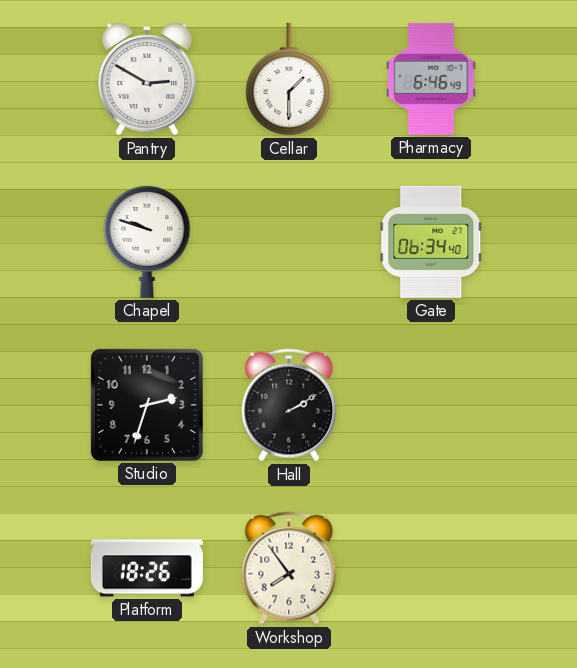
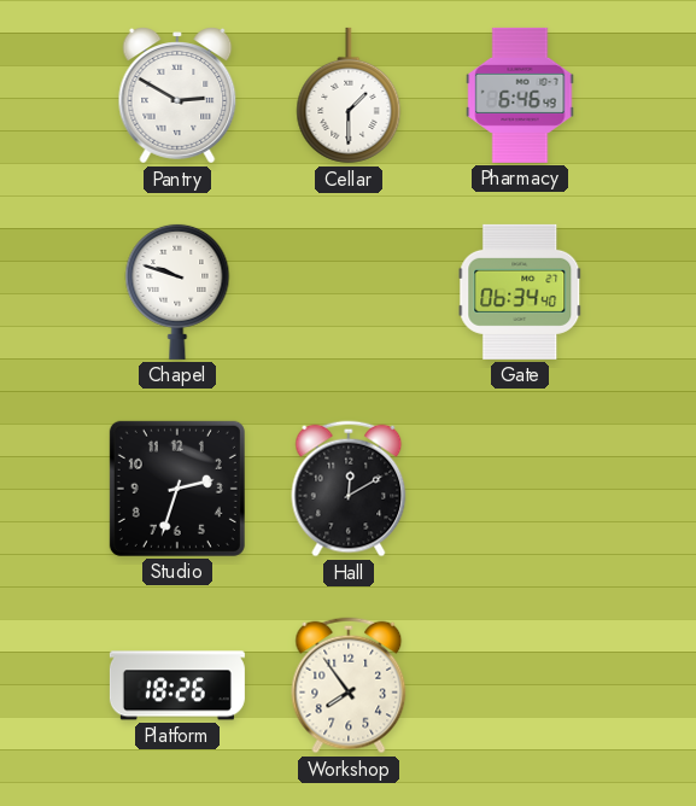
Hall: 2:10 -> 12:10 (349, 489)
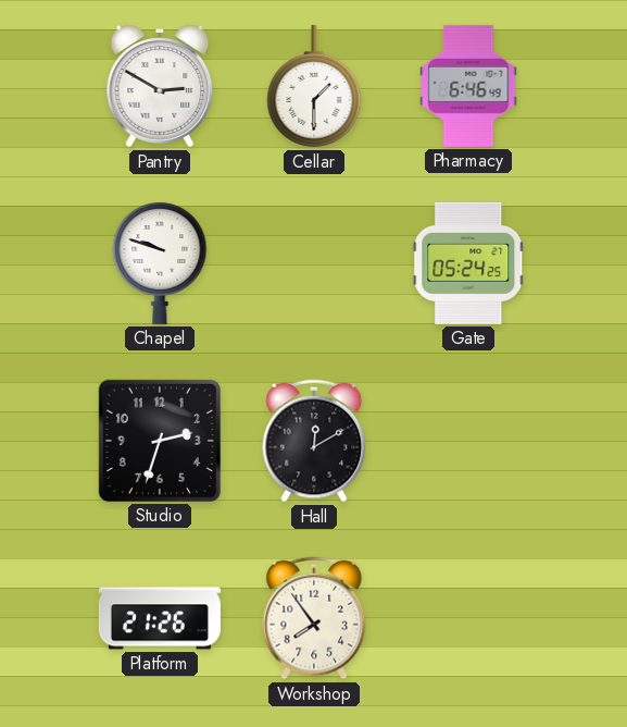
Gate: 06:34 -> 05:24 (468, 263)
Platform: 18:26 -> 21:26 (160, 618)
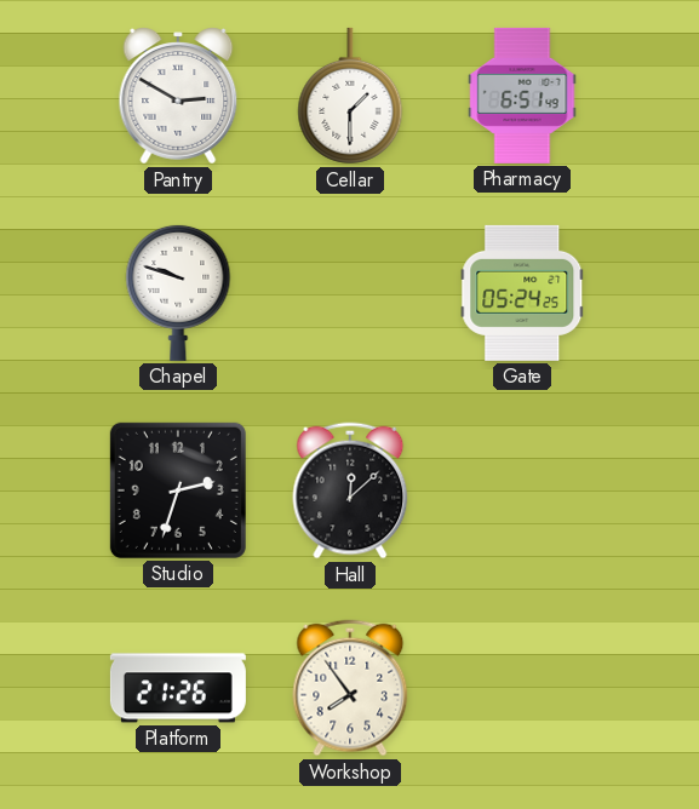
Pharmacy: 6:46 -> 6:51 (522, 96)
Hall: 12:10 -> 12:08 (350, 490)
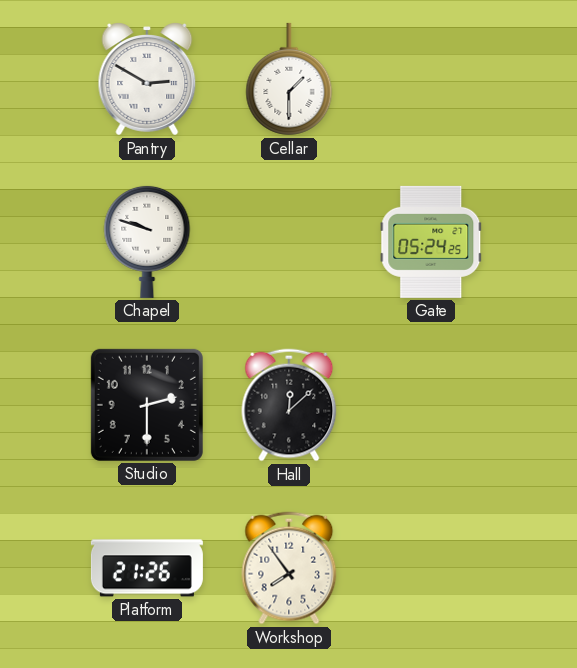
Pharmacy: 6:51 -> none (522, 96)
Studio: 2:33 -> 2:30 (147, 405)
